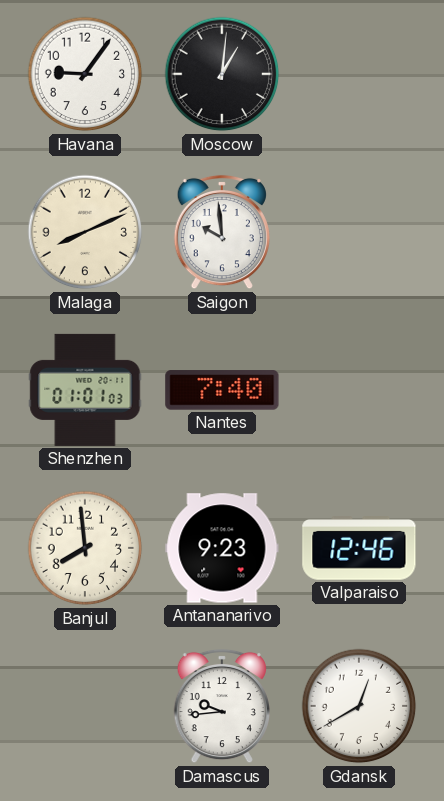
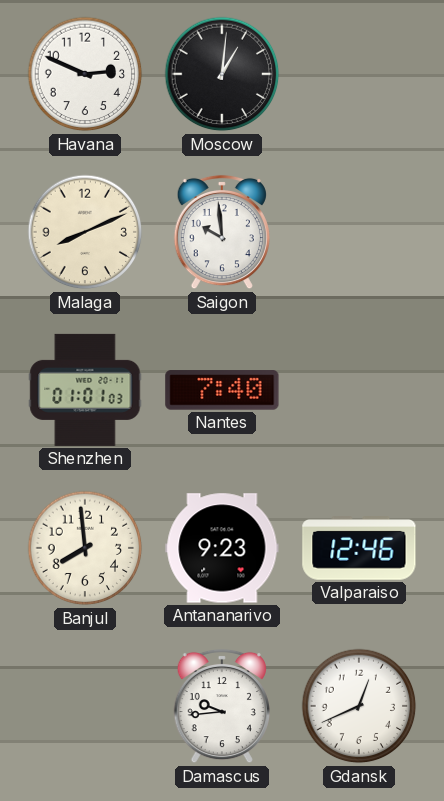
Havana: 9:06 -> 2:49 (85, 74)
Gdansk: 12:40 -> 12:41 (359, 706)
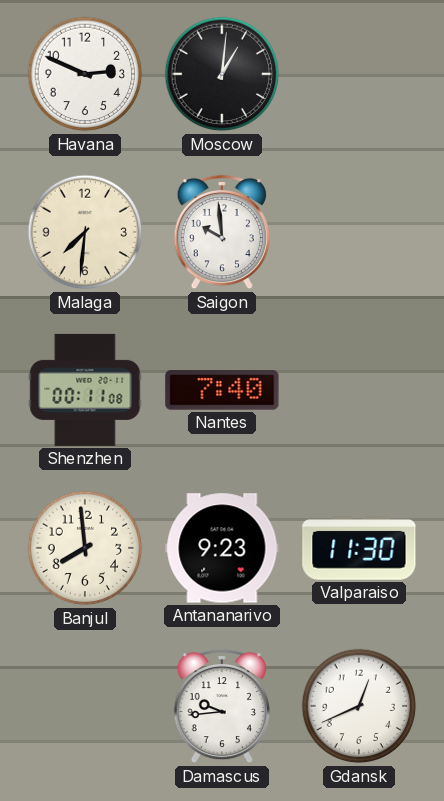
Malaga: 8:11 -> 7:31 (85, 232)
Shenzhen: 01:01 -> 00:11 (85, 390)
Valparaiso: 12:46 -> 11:30 (359, 548)
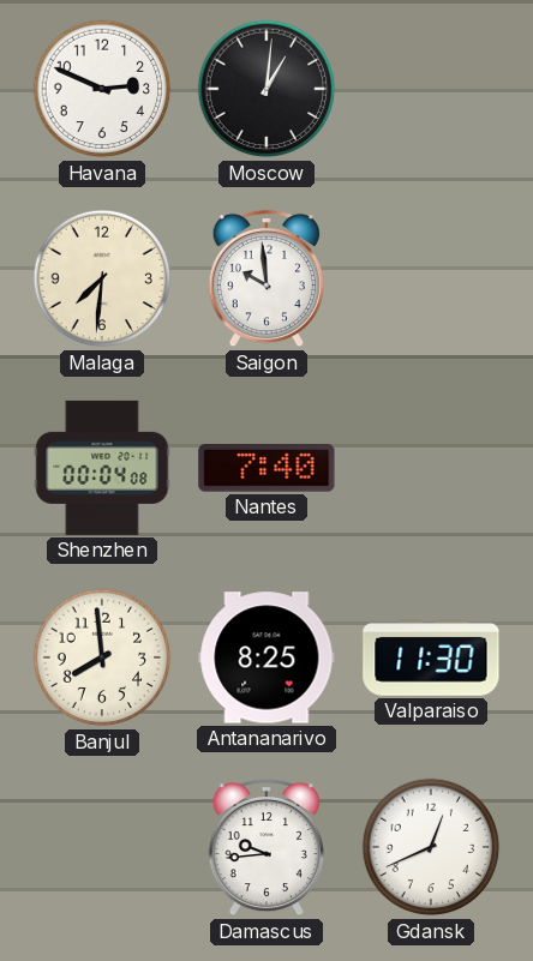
Shenzhen: 00:11 -> 00:04 (102, 468)
Antananarivo: 9:23 -> 8:25 (266, 657)
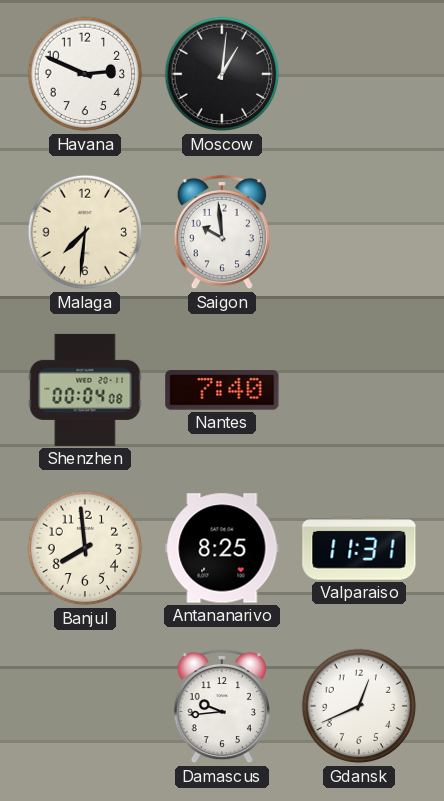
Valparaiso: 11:30 -> 11:31 (359, 548)
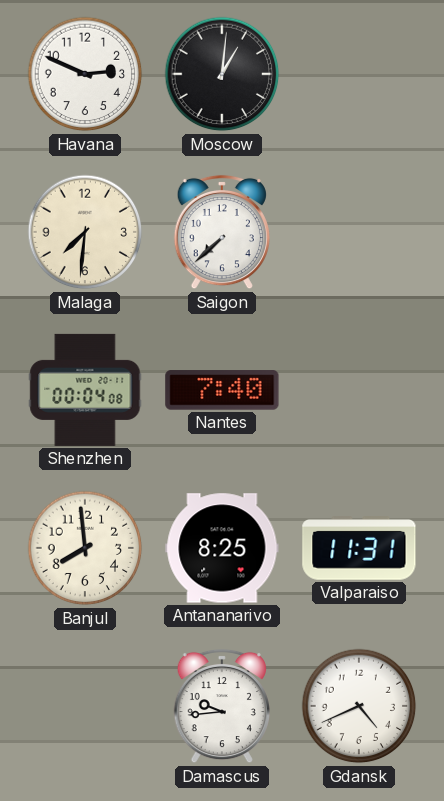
Saigon: 9:59 -> 7:38 (222, 232)
Gdansk: 12:41 -> 4:41 (359, 706)
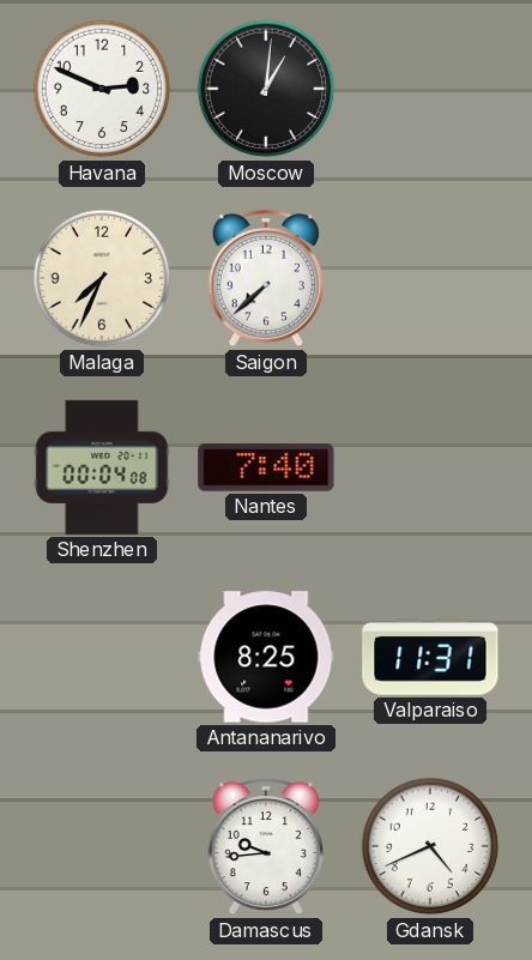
Malaga: 7:31 -> 7:34 (102, 278)
Banjul: 7:59 -> none (85, 548)
